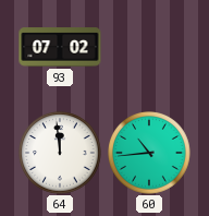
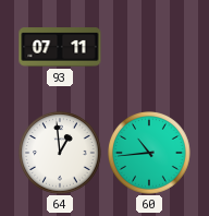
93: 07:02 -> 07:11 (60, 47)
64: 11:59 -> 12:59 (61, 154)
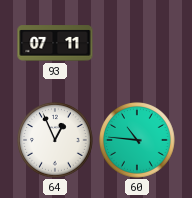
64: 12:59 -> 12:56 (56, 141)
60: 10:44 -> 10:46 (138, 141)
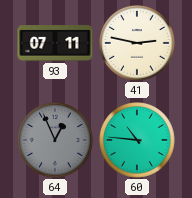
41: none -> 2:47 (138, 44)
64 dial: white -> grey (56, 141)
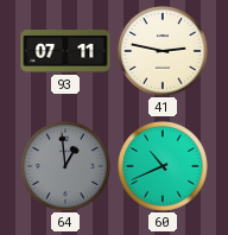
64: 12:56 -> 12:59 (66, 167)
60: 10:46 -> 10:41 (164, 167)
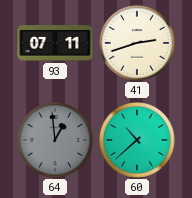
41: 2:47 -> 2:42 (138, 44)
60: 10:41 -> 10:38 (138, 141)
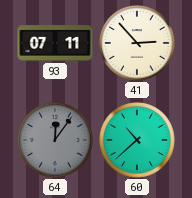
41: 2:42 -> 2:53 (138, 44)
64: 12:59 -> 12:06 (56, 141)
